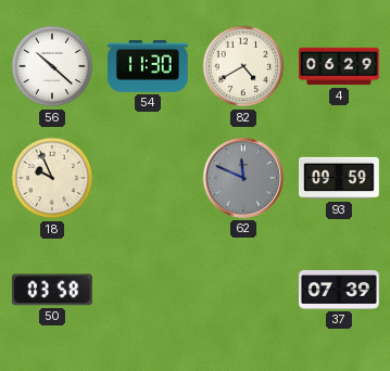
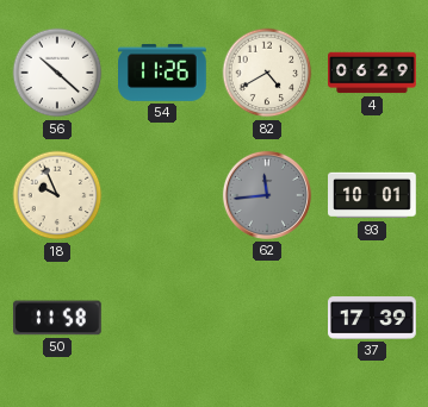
54: 11:30 -> 11:26 (163, 73)
62: 11:49 -> 11:44 (267, 195)
93: 09:59 -> 10:01 (373, 195)
50: 03:58 -> 11:58 (57, 318)
37: 07:39 -> 17:39 (373, 318)
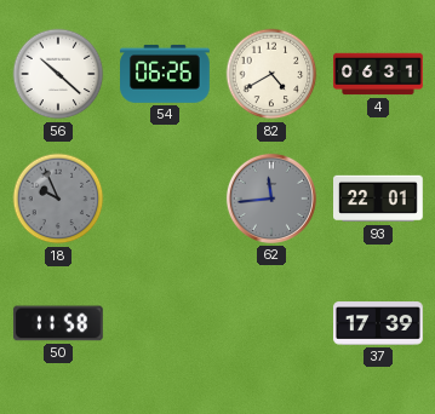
54: 11:26 -> 06:26 (166, 74)
4: 06:29 -> 06:31 (378, 74)
18 dial: cream -> grey (58, 199)
93: 10:01 -> 22:01 (379, 199)
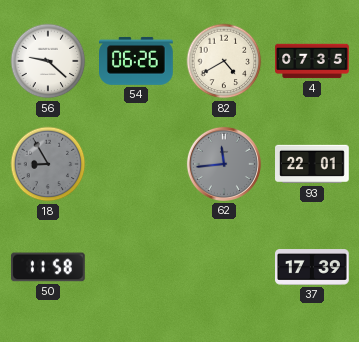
56: 10:22 -> 9:22 (48, 61)
4: 06:31 -> 07:35 (312, 61)
18: 9:56 -> 8:55 (48, 164)
